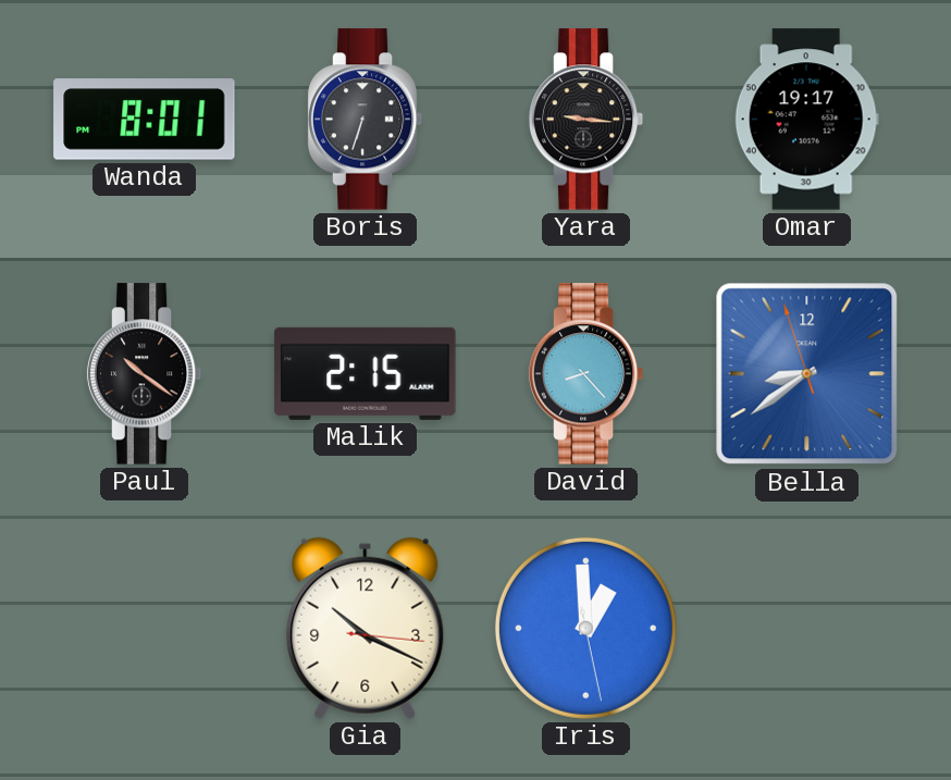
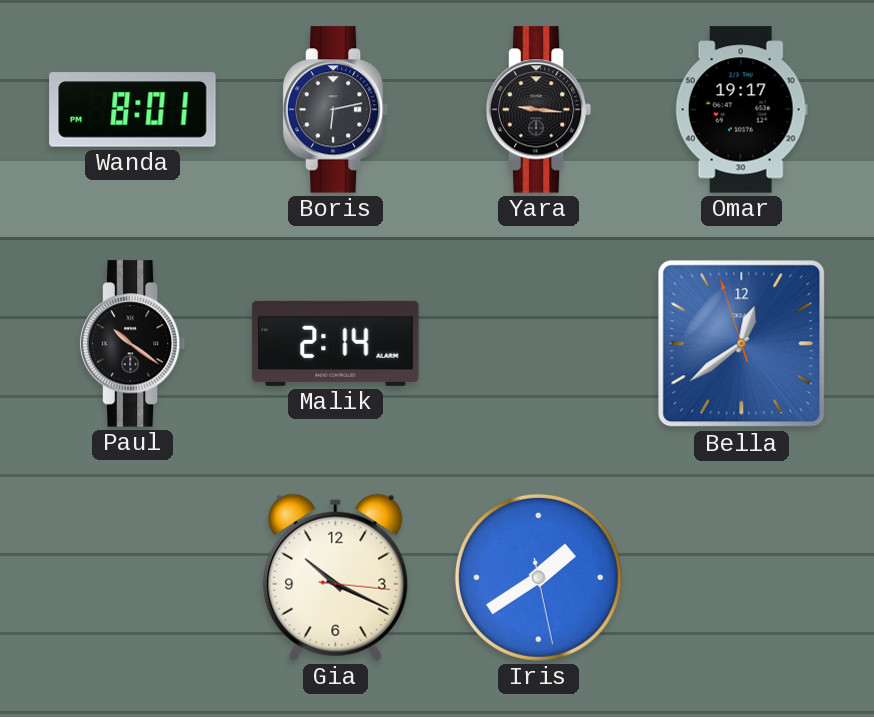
Boris: 6:33 -> 6:13 (336, 110)
Malik: 2:15 -> 2:14 (336, 343)
David: 8:23 -> none (586, 374)
Bella: 8:38 -> 12:38 (742, 344)
Iris: 12:59 -> 1:39 (538, 577)
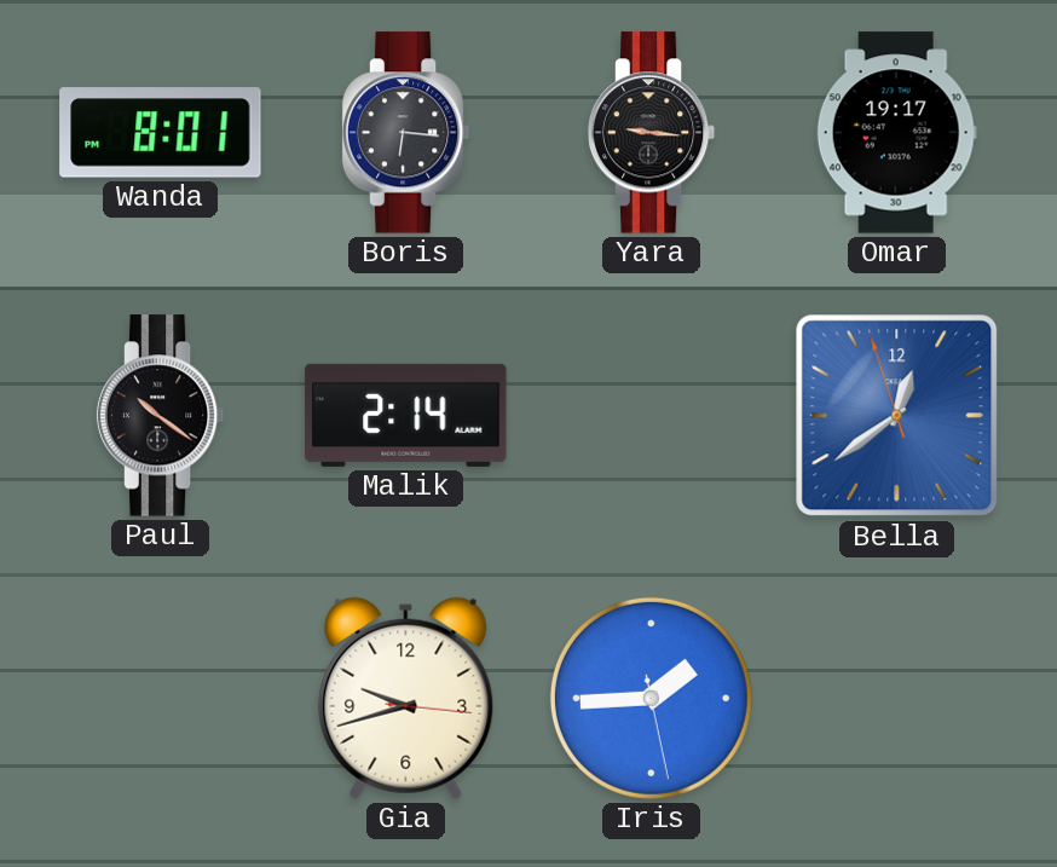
Boris: 6:13 -> 6:16 (406, 133)
Gia: 10:19 -> 9:42 (406, 698)
Iris: 1:39 -> 1:44 (651, 698)
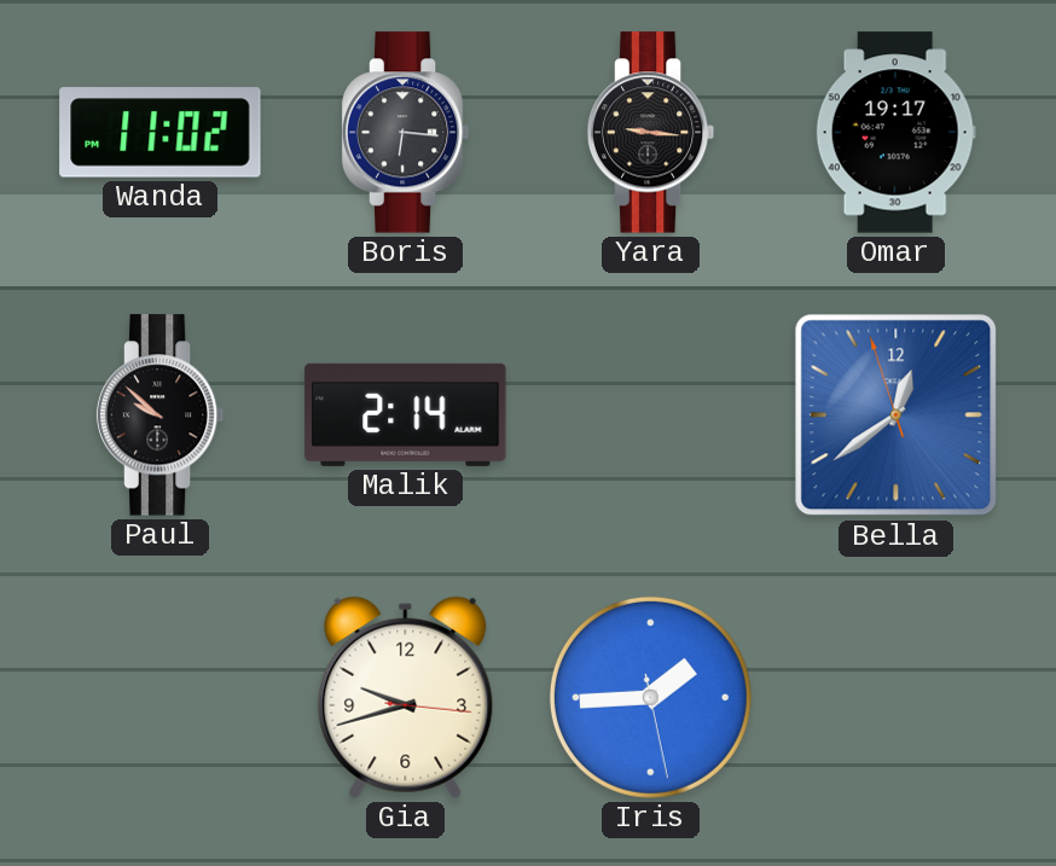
Wanda: 8:01 -> 11:02 (161, 133)
Paul: 10:21 -> 9:52 (161, 415)
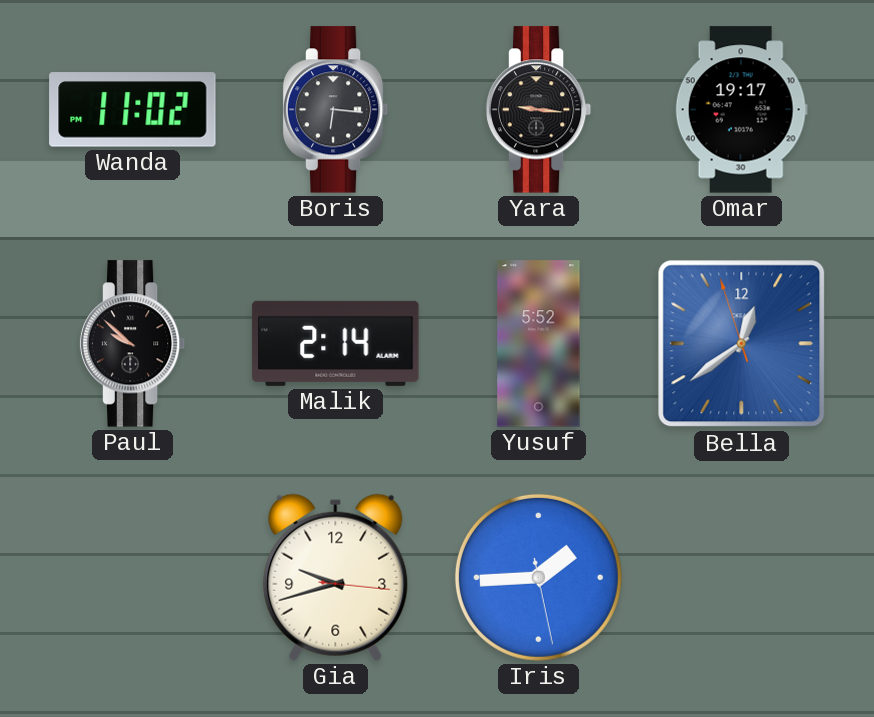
Yusuf: none -> 5:52 (539, 344)
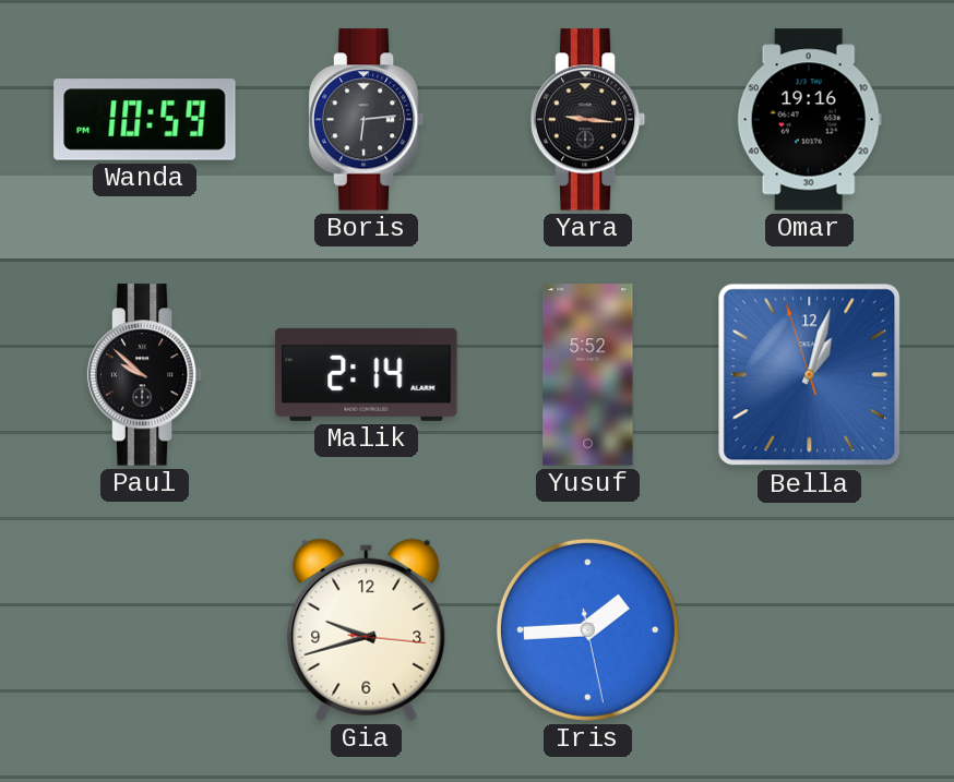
Wanda: 11:02 -> 10:59 (145, 120)
Boris: 6:16 -> 6:14 (367, 120)
Omar: 19:17 -> 19:16 (809, 120)
Bella: 12:38 -> 1:02 (810, 375)
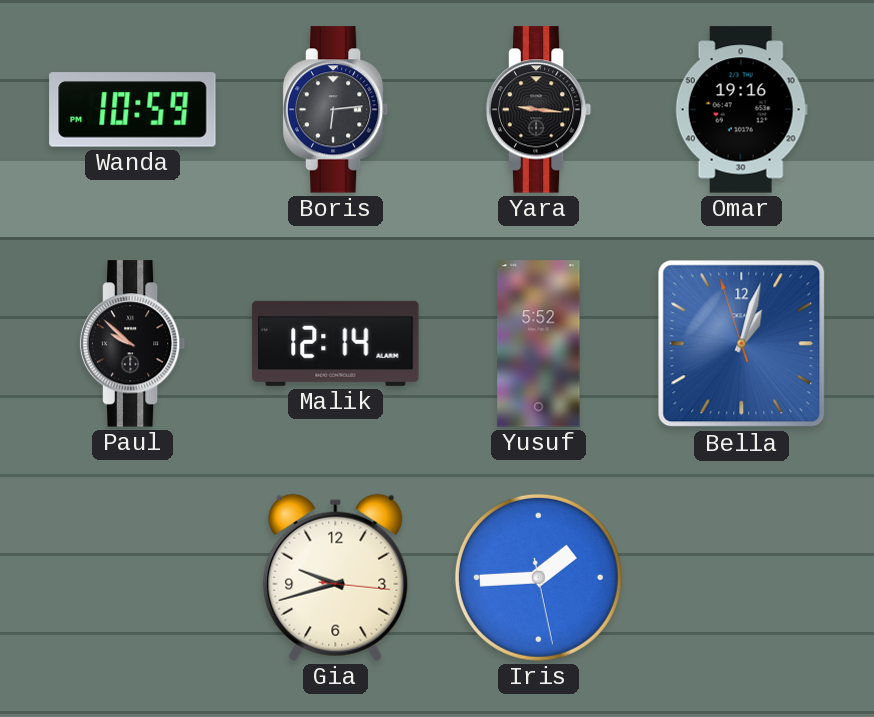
Malik: 2:14 -> 12:14 (336, 343)
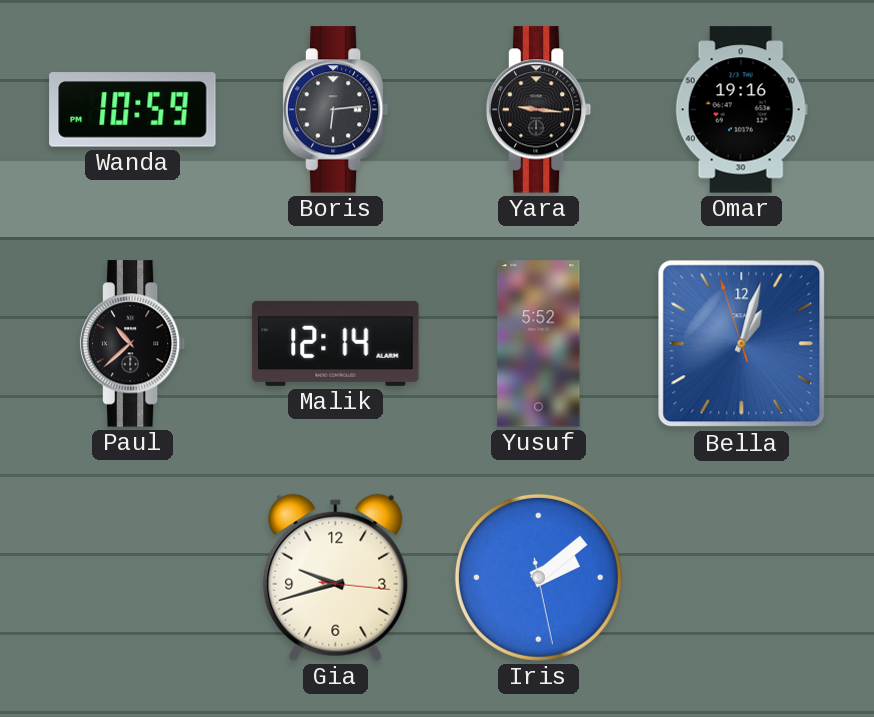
Paul: 9:52 -> 10:38 (133, 344)
Iris: 1:44 -> 2:08 (538, 577)
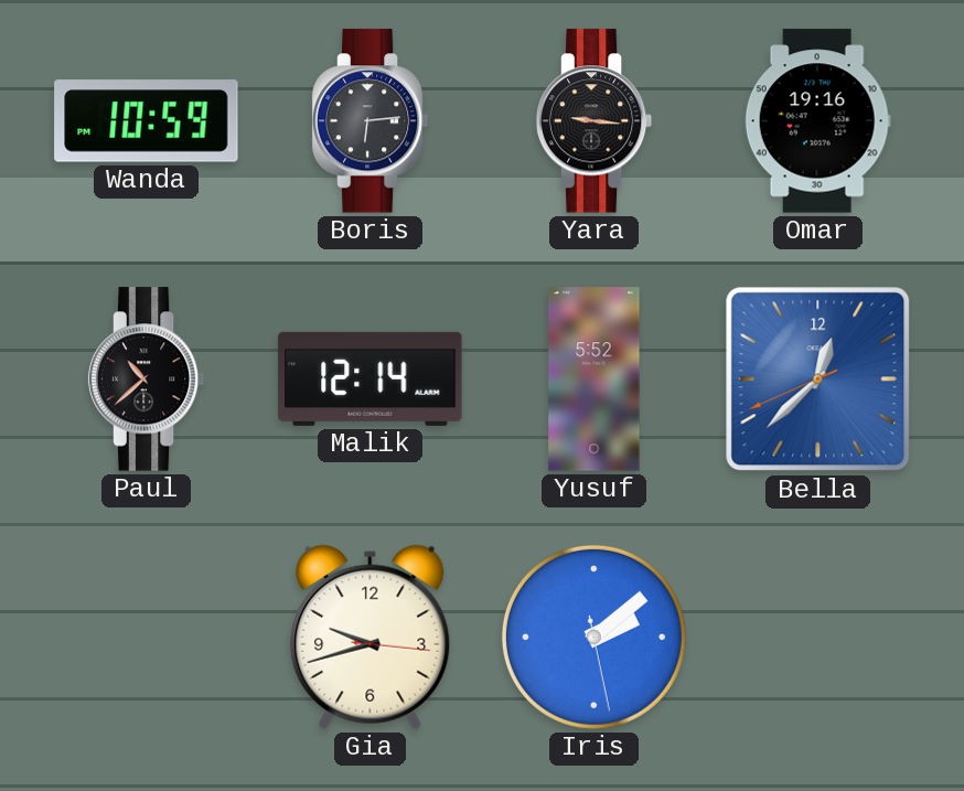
Bella: 1:02 -> 12:37 (818, 380)
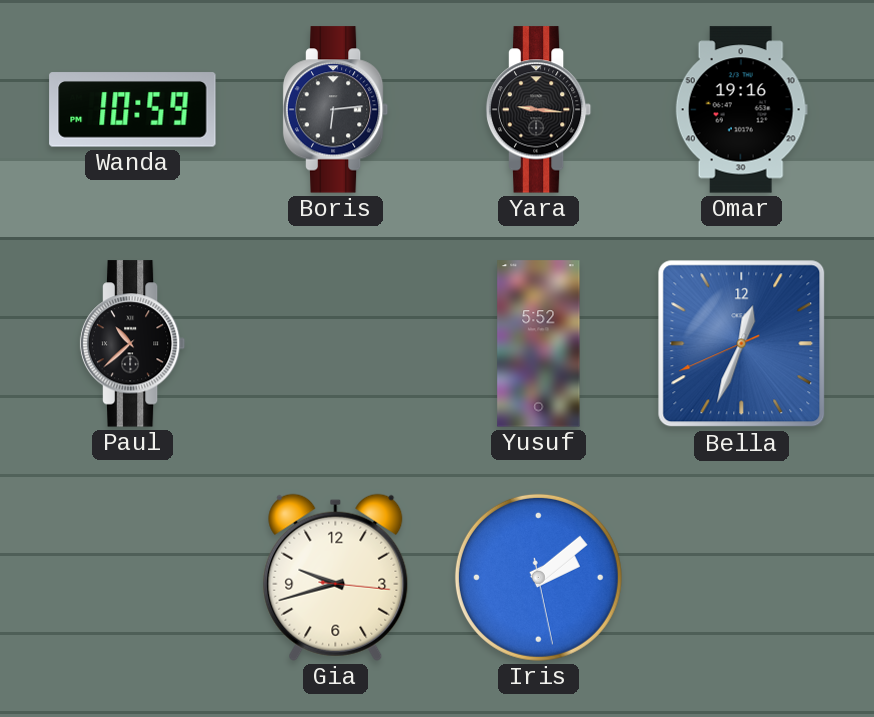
Malik: 12:14 -> none (371, 378)
Bella: 12:37 -> 12:33 (742, 344)
